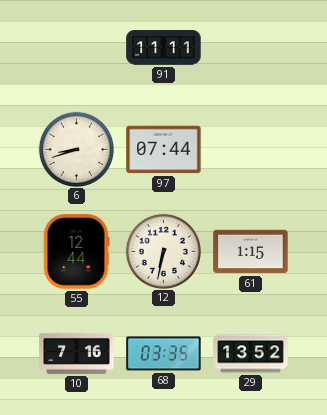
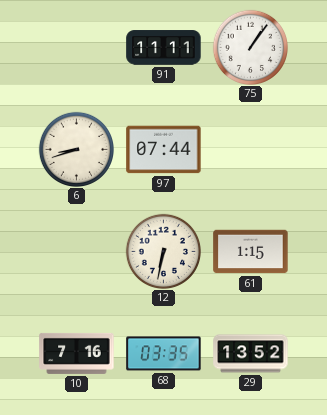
75: none -> 1:06 (250, 47)
55: 12:44 -> none (76, 252)
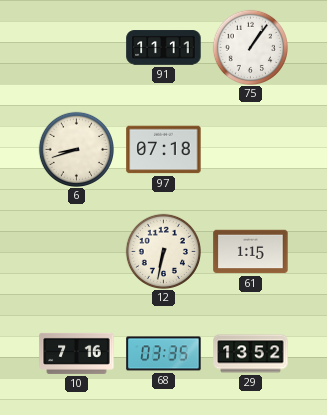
97: 07:44 -> 07:18 (164, 150)
